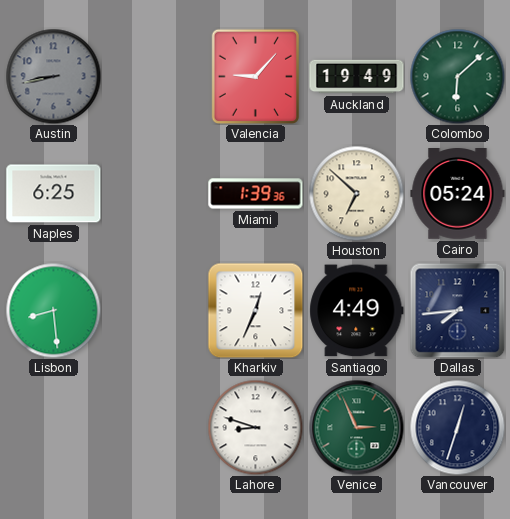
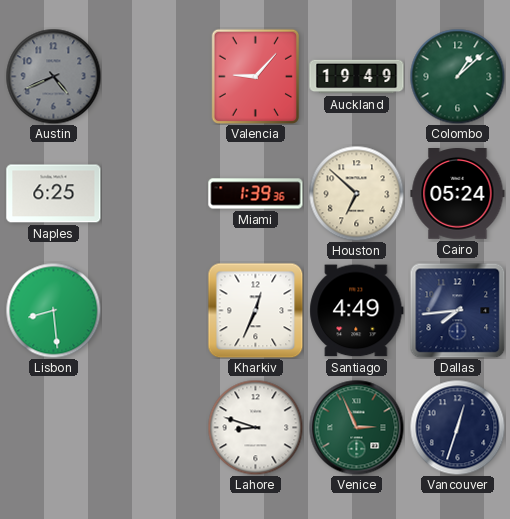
Austin: 8:43 -> 4:41 (53, 76)
Colombo: 6:08 -> 1:08 (457, 76)
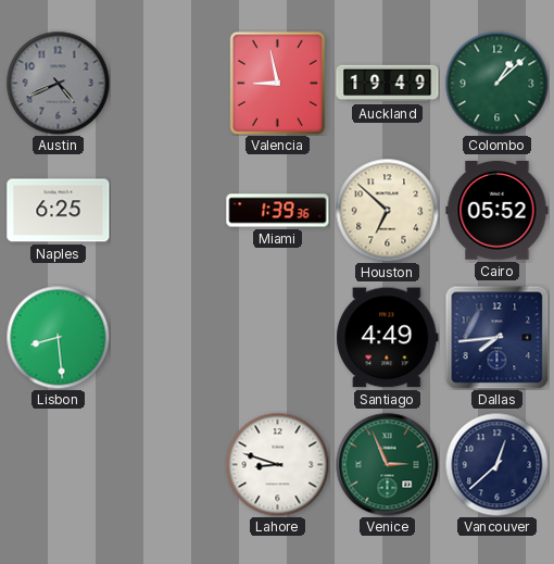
Valencia: 9:07 -> 8:58 (278, 83)
Cairo: 05:24 -> 05:52 (498, 211)
Kharkiv: 12:34 -> none (255, 310)
Vancouver: 12:33 -> 12:38 (496, 464)
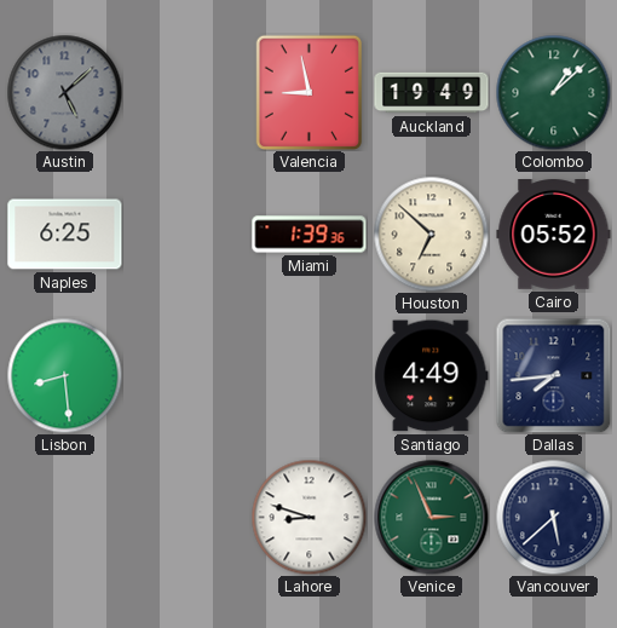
Austin: 4:41 -> 5:08 (64, 92)
Vancouver: 12:38 -> 5:38 (553, 517)
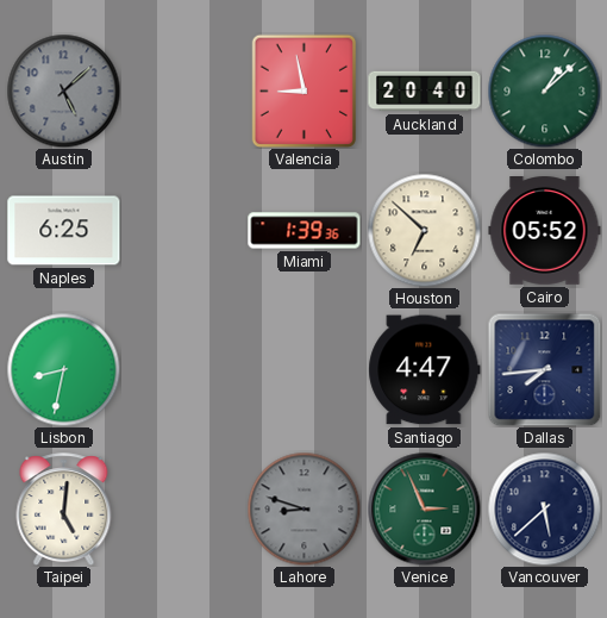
Auckland: 19:49 -> 20:40 (425, 92)
Lisbon: 8:29 -> 8:32 (63, 369)
Santiago: 4:49 -> 4:47 (425, 370)
Taipei: none -> 5:01 (64, 510)
Lahore dial: white -> grey (303, 508)
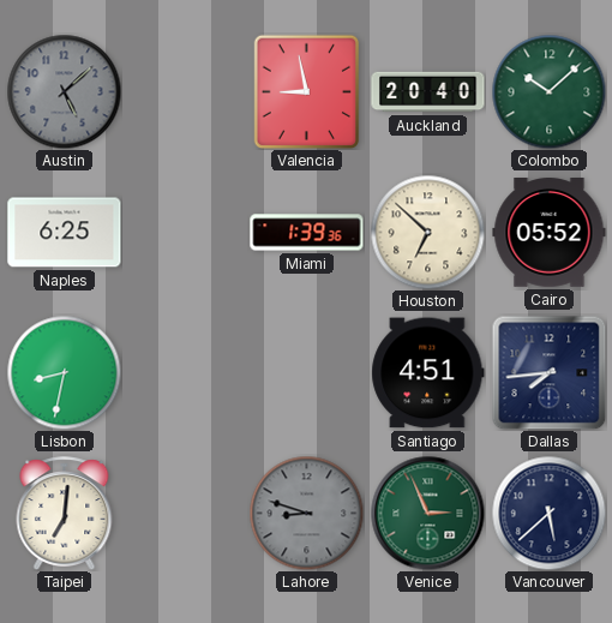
Colombo: 1:08 -> 10:08 (548, 91)
Santiago: 4:47 -> 4:51 (428, 373)
Taipei: 5:01 -> 7:01 (65, 514)
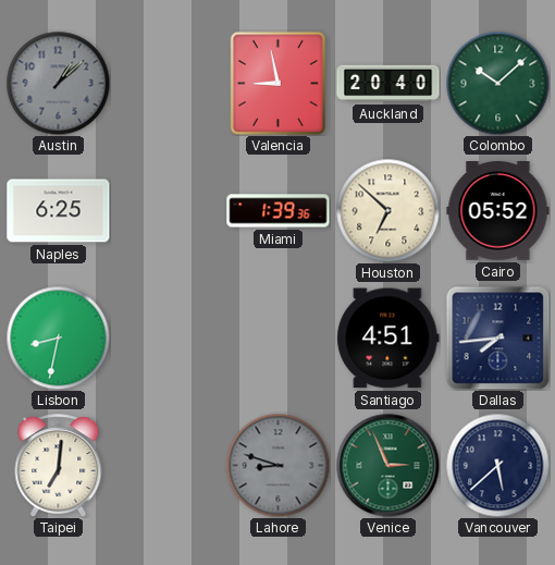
Austin: 5:08 -> 1:08 (58, 83)
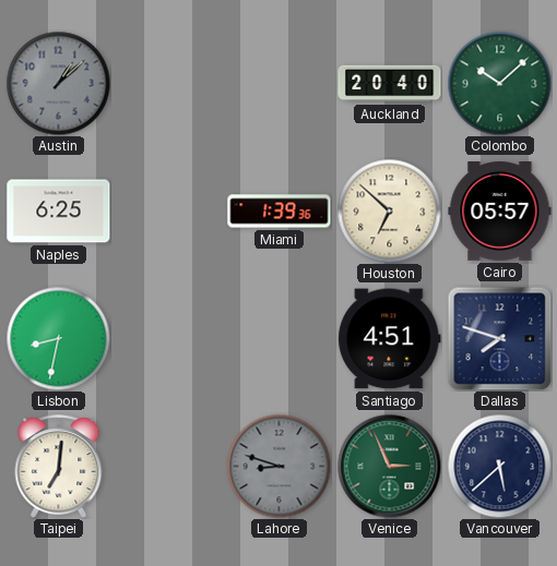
Valencia: 8:58 -> none (279, 83)
Cairo: 05:52 -> 05:57 (500, 212)
Dallas: 7:44 -> 7:48 (499, 338)
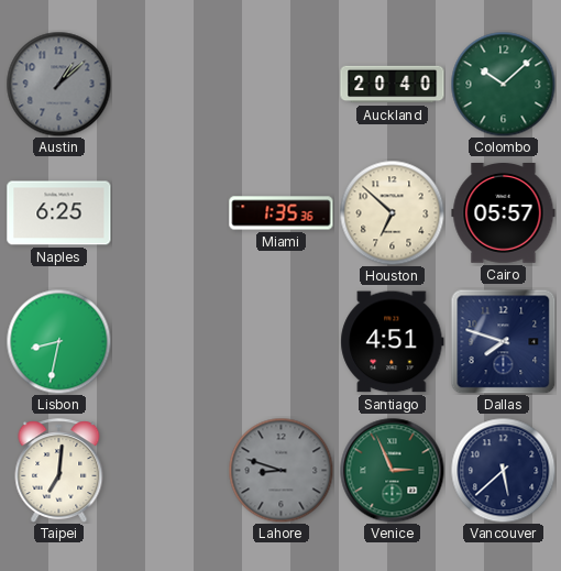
Miami: 1:39 -> 1:35 (282, 213)
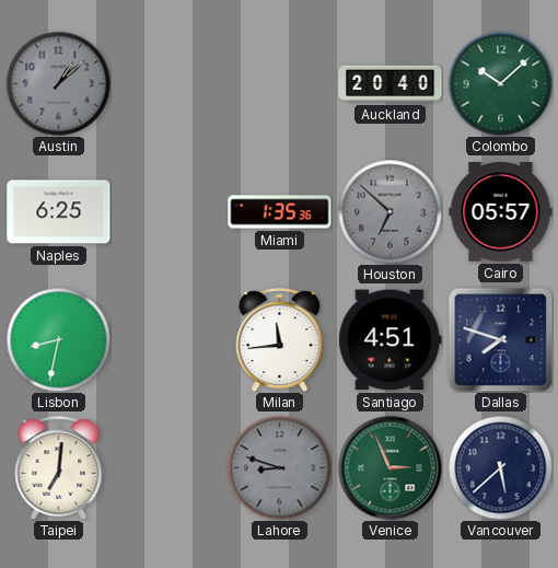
Houston dial: cream -> grey (390, 211)
Milan: none -> 11:44 (280, 340)
